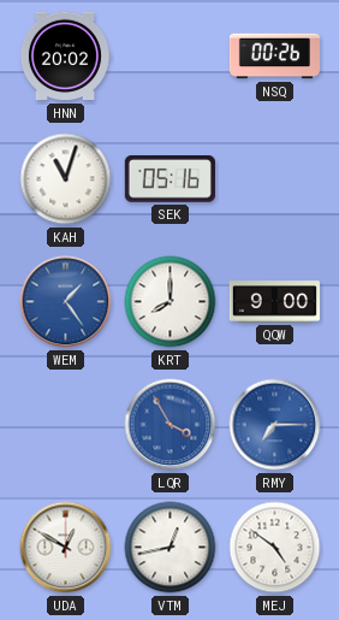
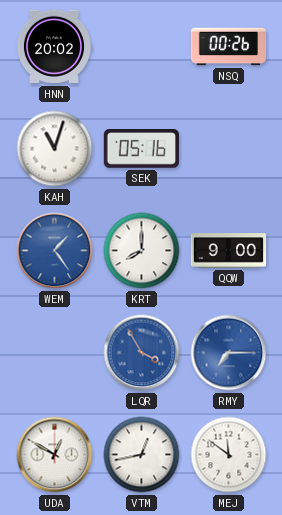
MEJ: 4:51 -> 11:51 (229, 455)
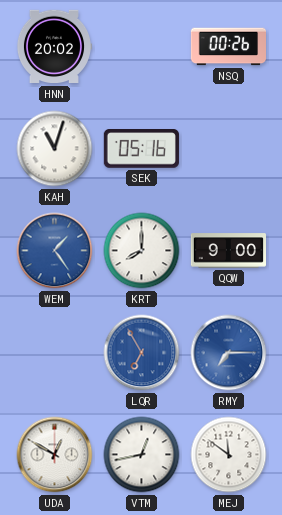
LQR: 3:55 -> 6:55 (142, 353)
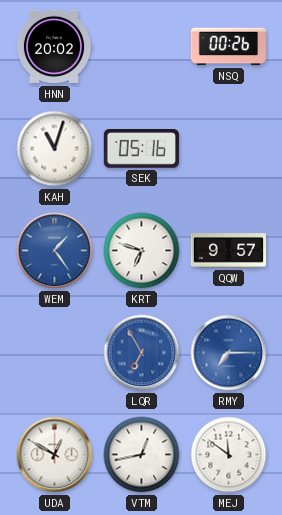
KRT: 8:00 -> 6:48 (142, 251)
QQW: 9:00 -> 9:57 (228, 251)
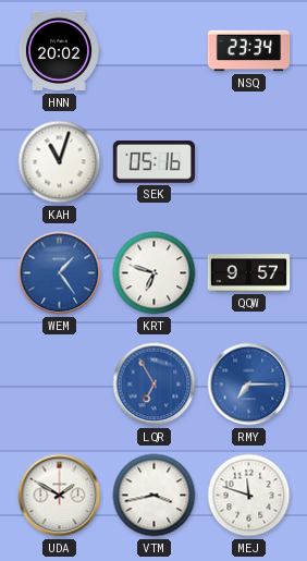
NSQ: 00:26 -> 23:34 (248, 51)
UDA: 12:50 -> 1:50 (60, 496)
VTM: 12:43 -> 3:43 (155, 496)
MEJ: 11:51 -> 11:48 (249, 496)
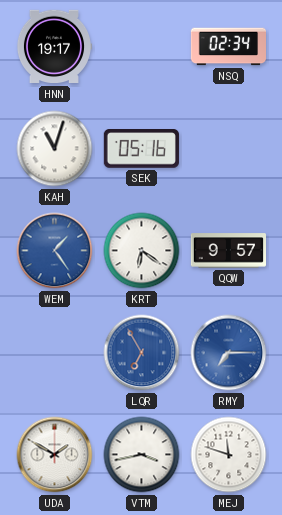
HNN: 20:02 -> 19:17 (53, 47)
NSQ: 23:34 -> 02:34 (228, 47)
KRT: 6:48 -> 6:21 (142, 251)
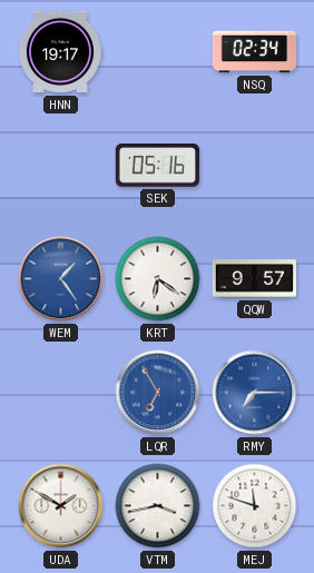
KAH: 11:03 -> none (55, 149)
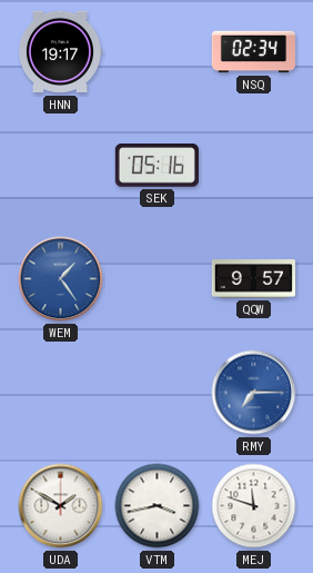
KRT: 6:21 -> none (158, 279)
LQR: 6:55 -> none (158, 393)
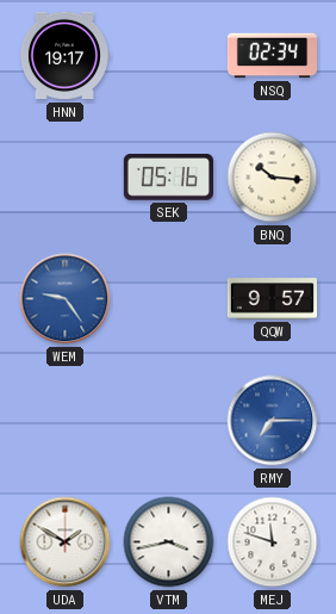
BNQ: none -> 10:16 (273, 178)
WEM: 1:24 -> 9:24 (66, 299)
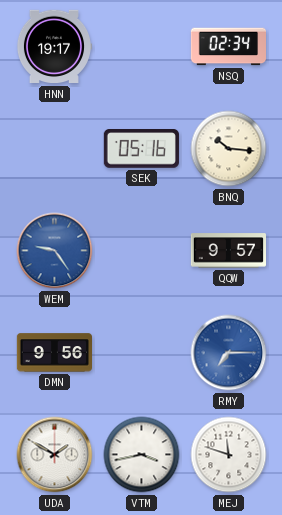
DMN: none -> 9:56 (54, 353)
